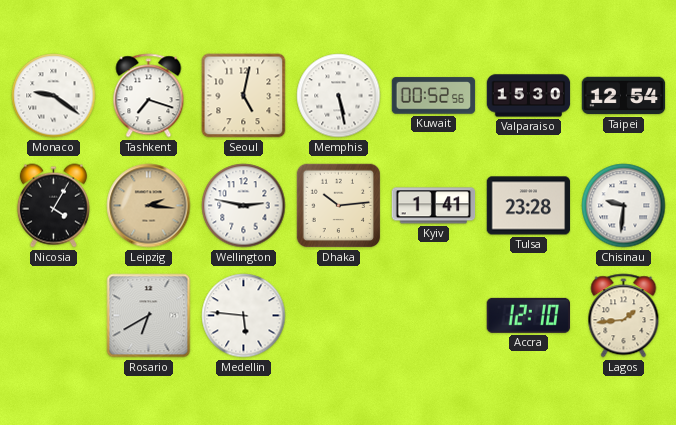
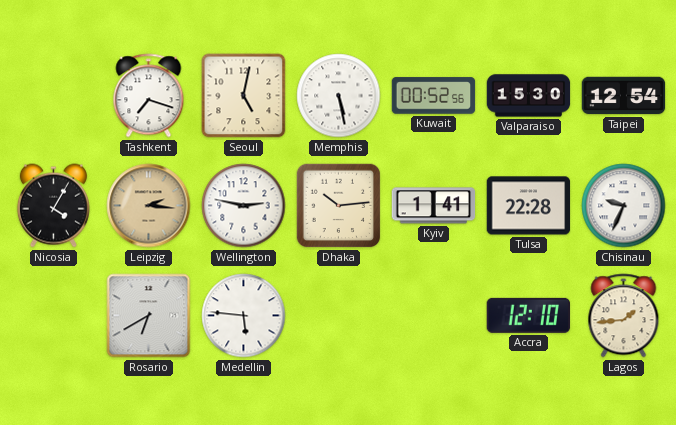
Monaco: 9:21 -> none (54, 96)
Tulsa: 23:28 -> 22:28 (529, 206)
Chisinau: 9:31 -> 9:34 (624, 206)
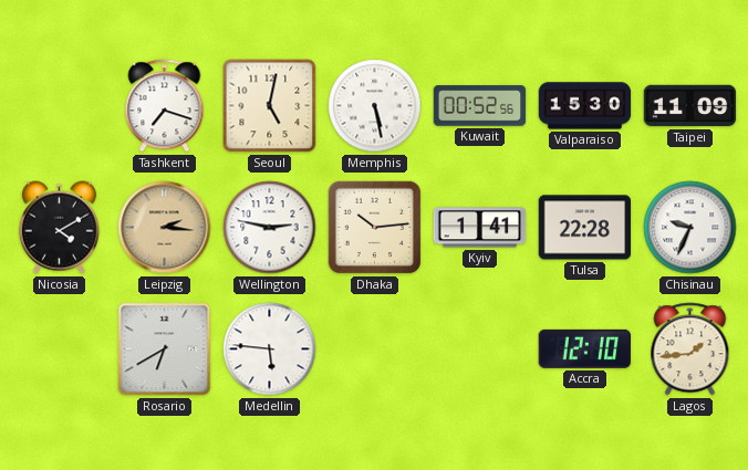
Taipei: 12:54 -> 11:09 (690, 106)
Nicosia: 4:05 -> 4:10 (59, 228)
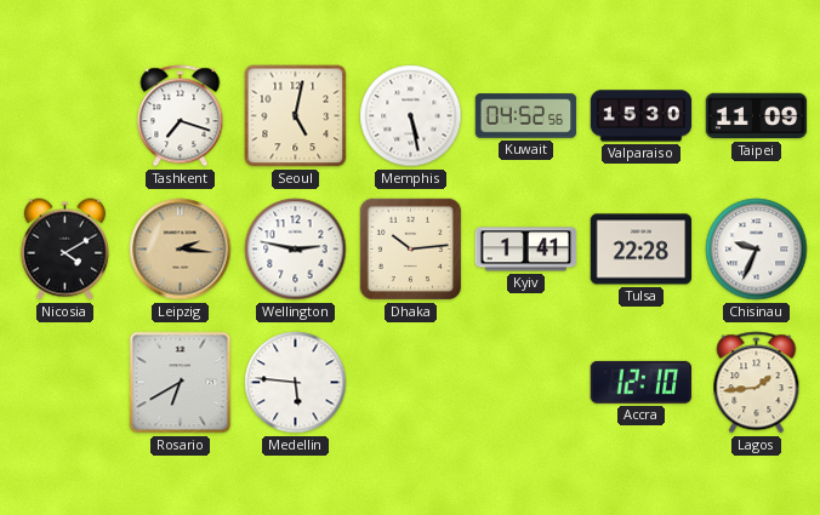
Kuwait: 00:52 -> 04:52 (526, 116)
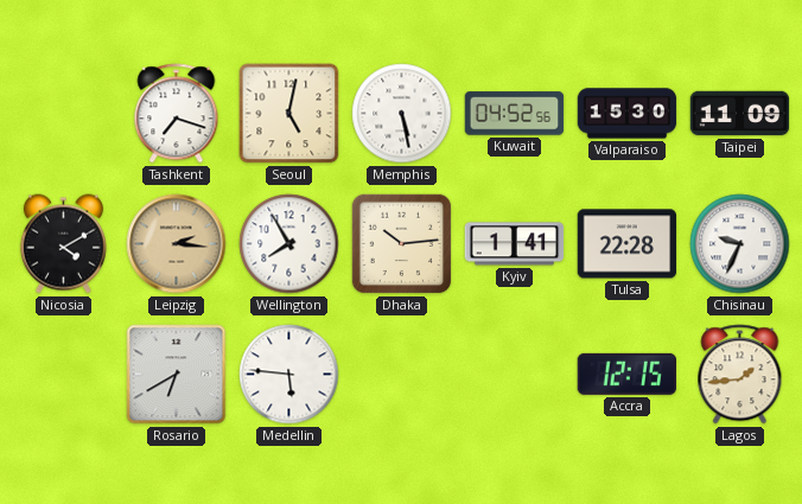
Wellington: 2:47 -> 7:55 (289, 244)
Accra: 12:10 -> 12:15 (626, 374)
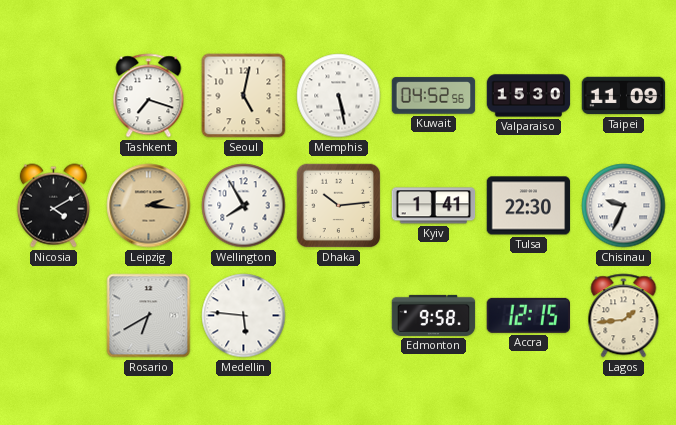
Tulsa: 22:28 -> 22:30 (529, 206)
Edmonton: none -> 9:58 (434, 315)
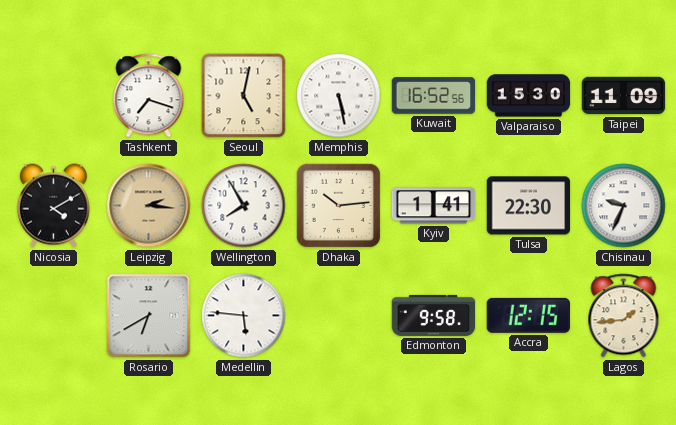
Kuwait: 04:52 -> 16:52 (434, 96)
